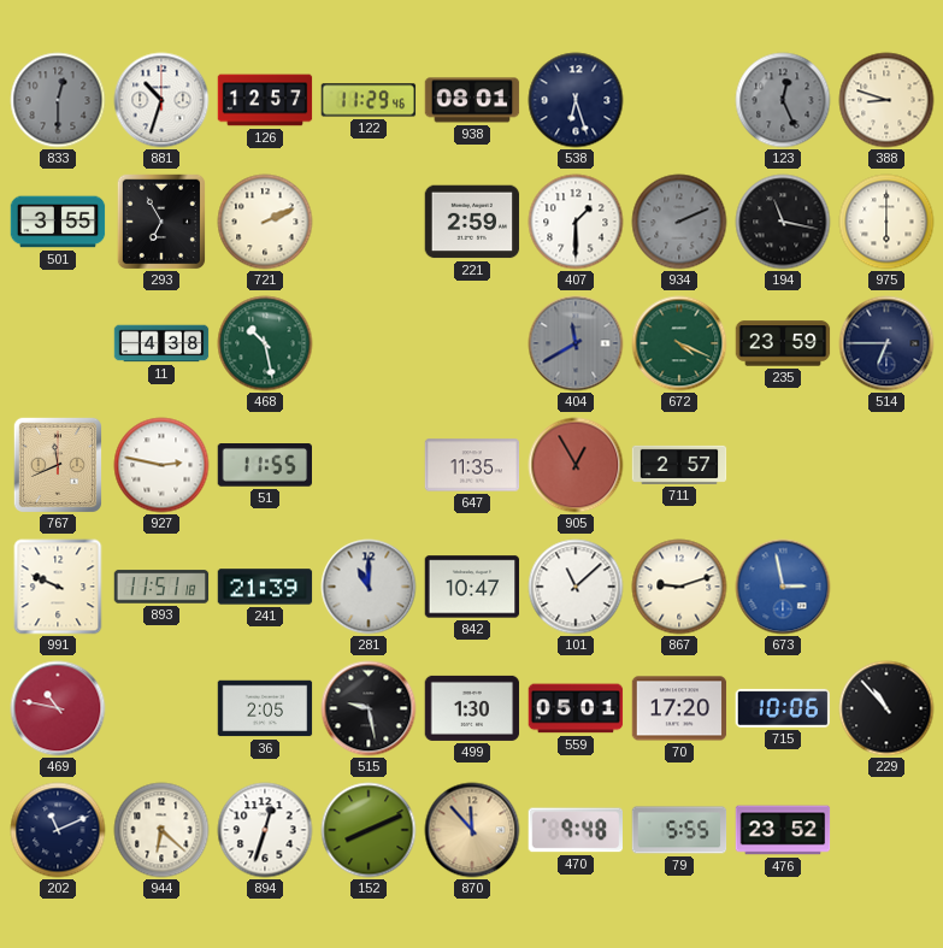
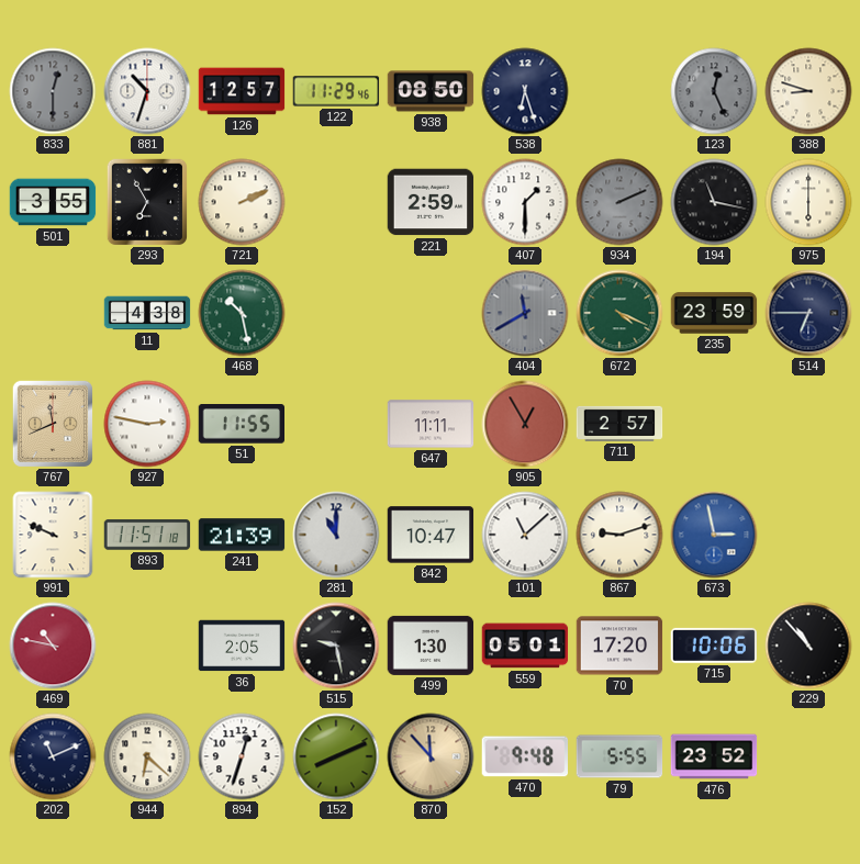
938: 08:01 -> 08:50 (431, 91)
647: 11:35 -> 11:11 (431, 424)
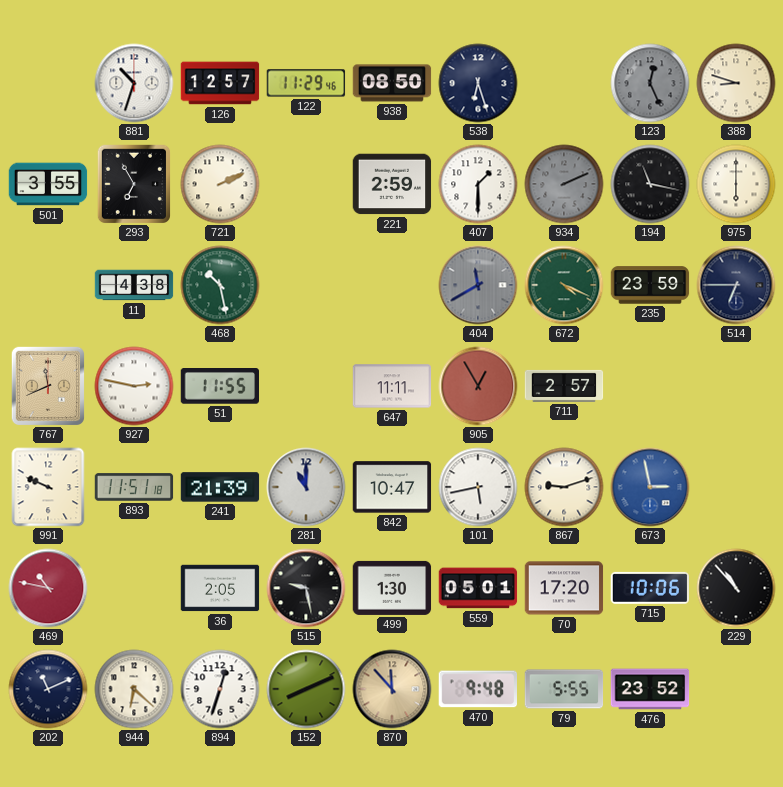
833: 12:30 -> none (53, 91)
101: 11:08 -> 5:43 (478, 487)
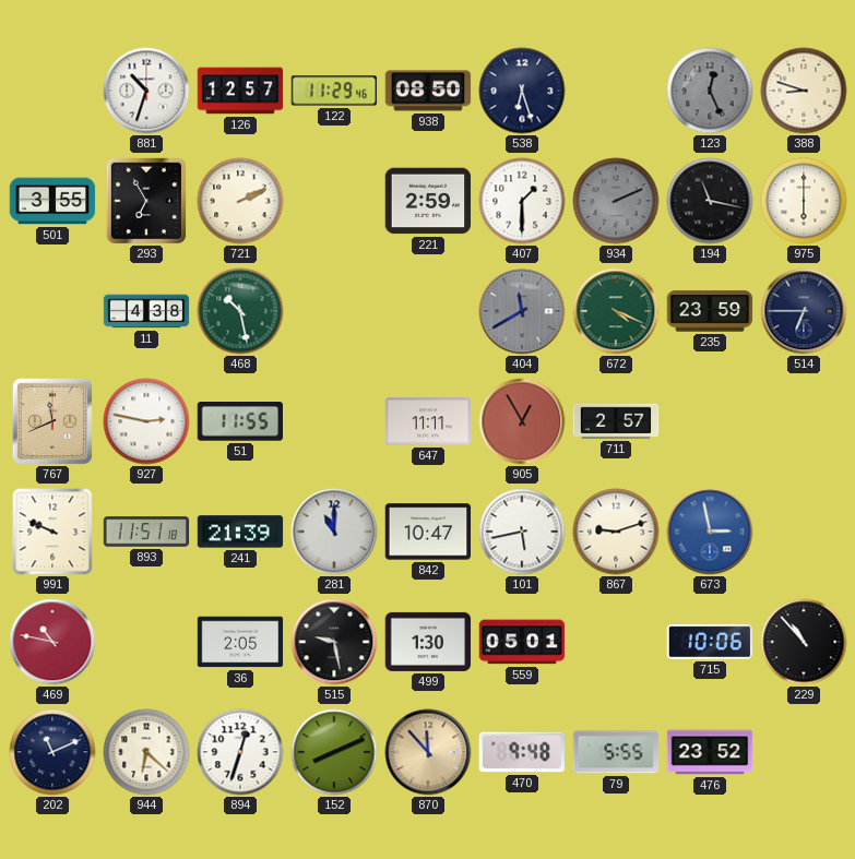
70: 17:20 -> none (564, 588)
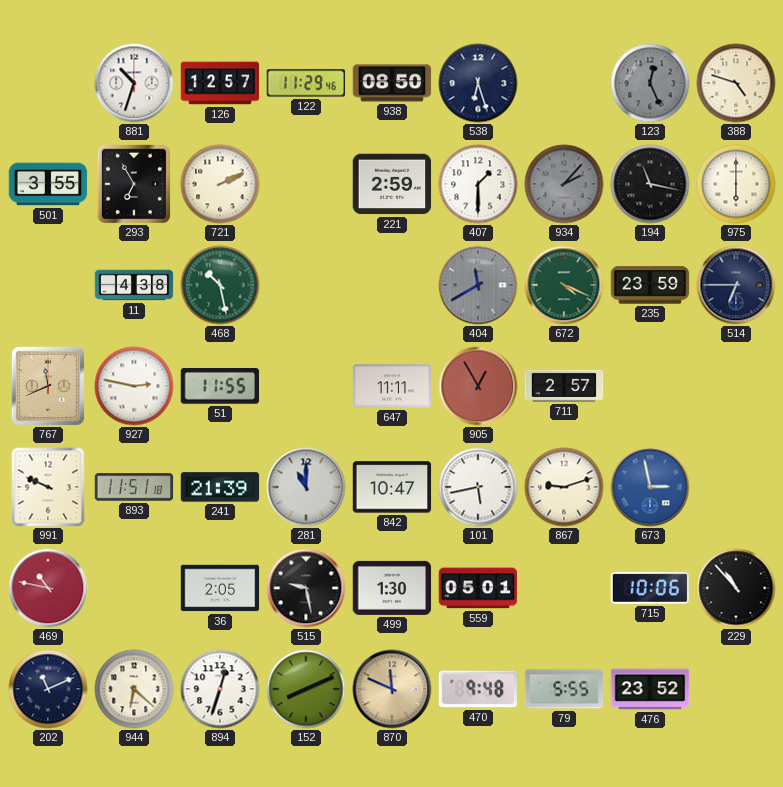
388: 8:48 -> 4:48 (736, 83)
934: 2:11 -> 2:07 (564, 184)
870: 11:53 -> 11:49 (392, 689)
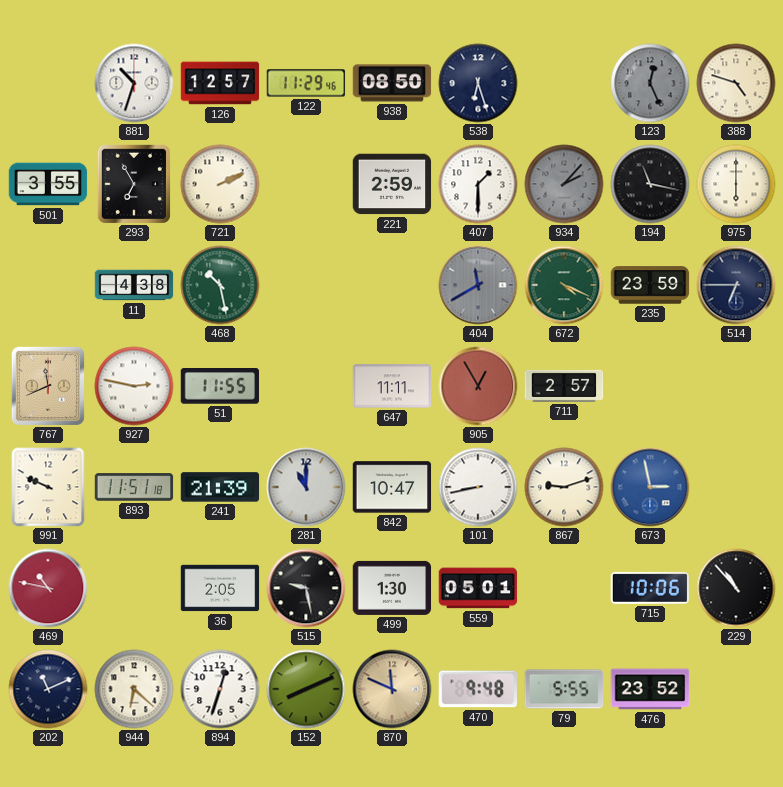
101: 5:43 -> 8:43 (478, 487)
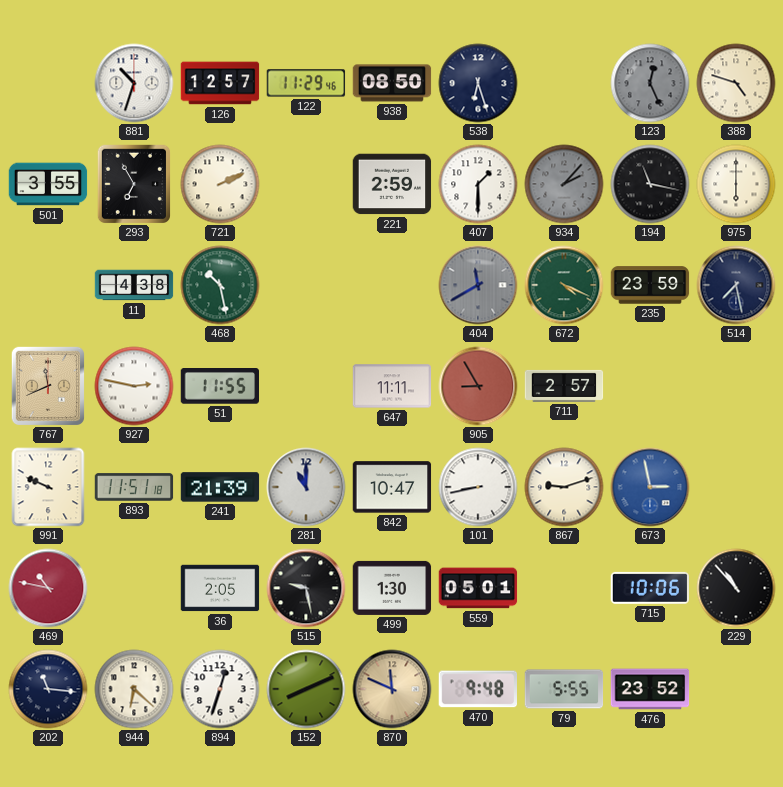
514: 6:45 -> 7:28 (736, 285)
905: 12:55 -> 8:55 (478, 386)
202: 11:11 -> 11:16 (48, 689)
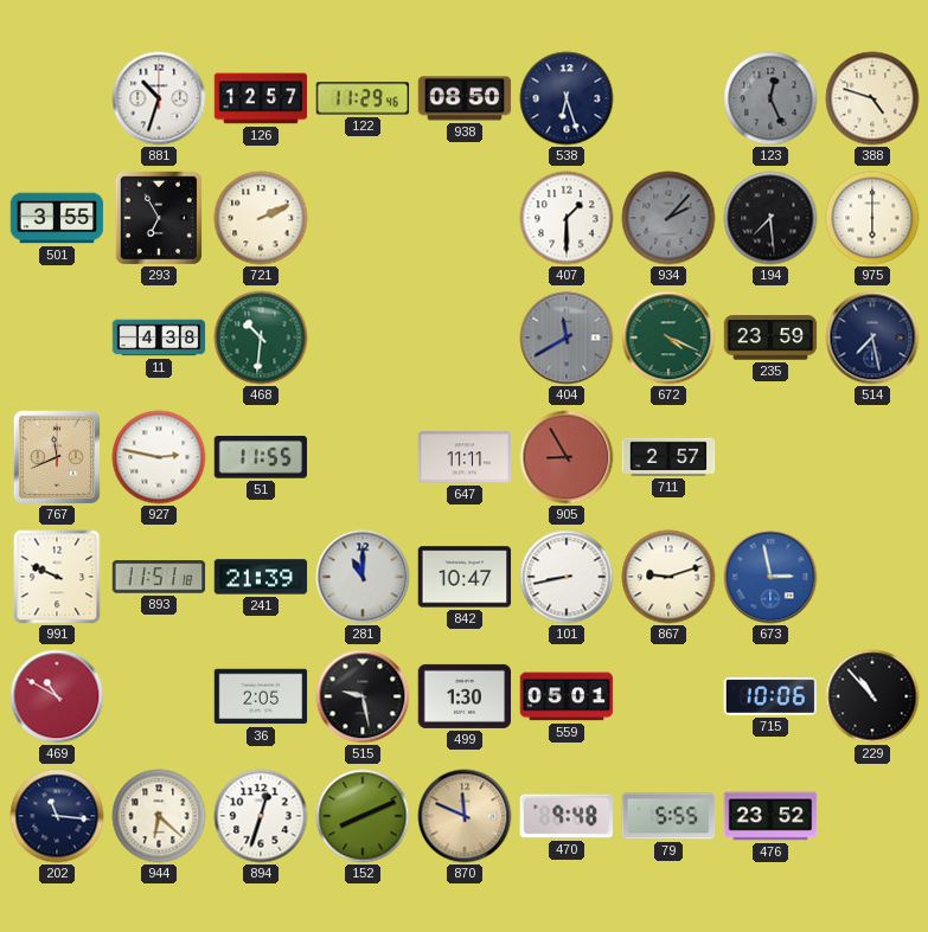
221: 2:59 -> none (392, 184)
194: 11:17 -> 7:29 (770, 218)
468: 10:28 -> 10:31 (261, 338)
469: 10:47 -> 10:50 (57, 696)
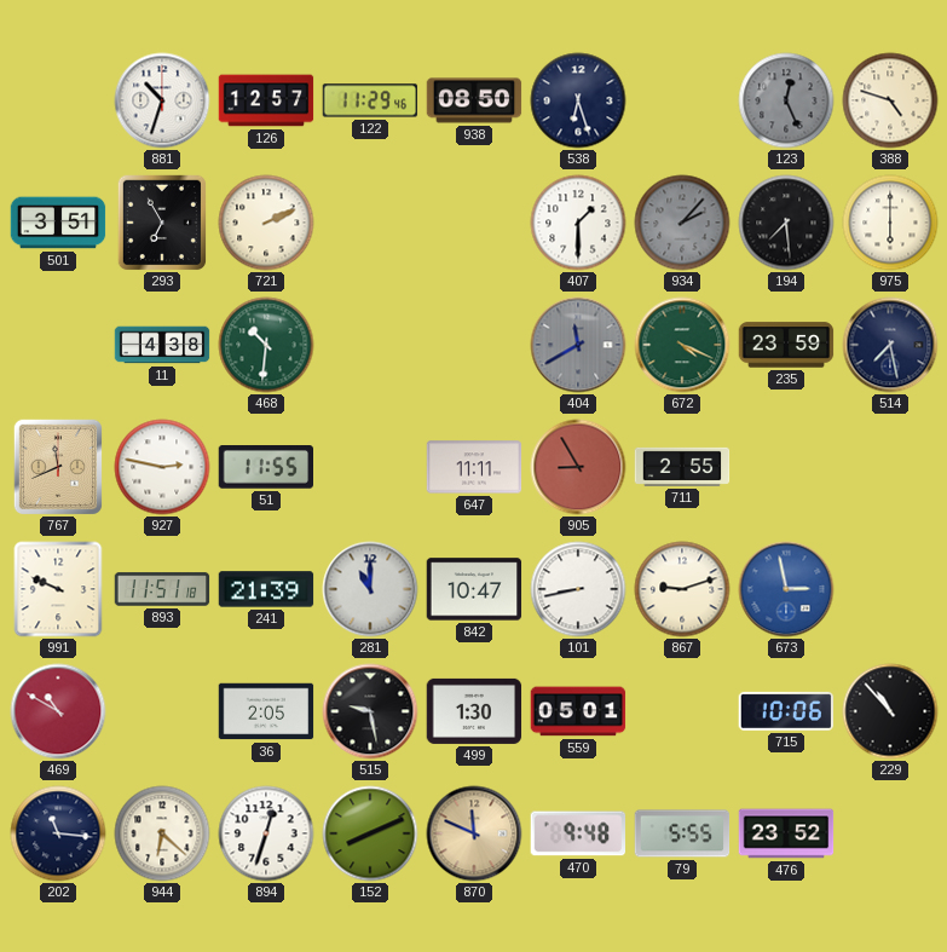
501: 3:55 -> 3:51 (58, 223)
711: 2:57 -> 2:55 (682, 467)
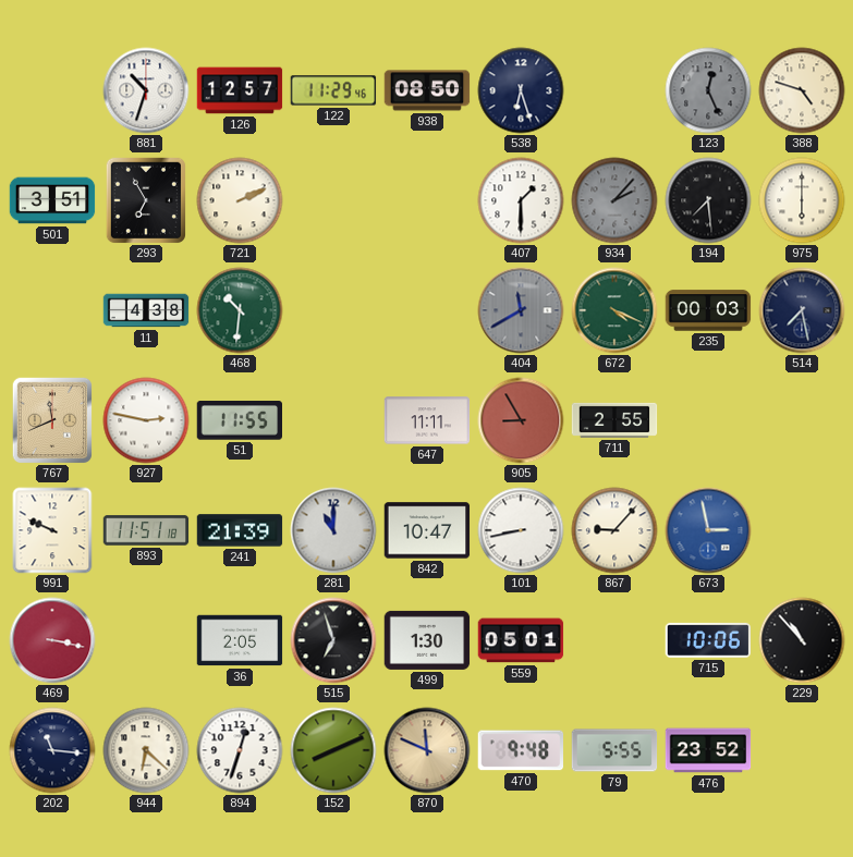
235: 23:59 -> 00:03 (708, 310)
867: 9:12 -> 9:07 (614, 530)
469: 10:50 -> 3:17 (52, 640)
515: 9:28 -> 6:57 (333, 640)
